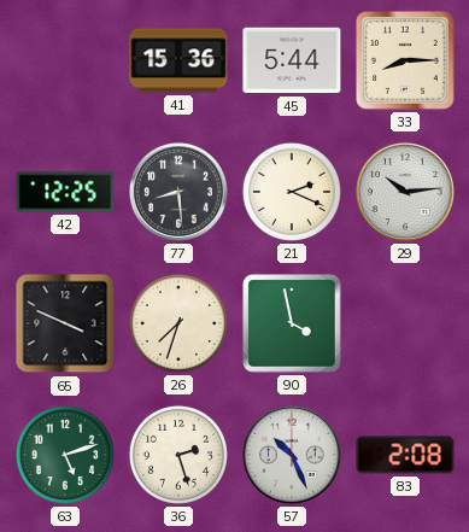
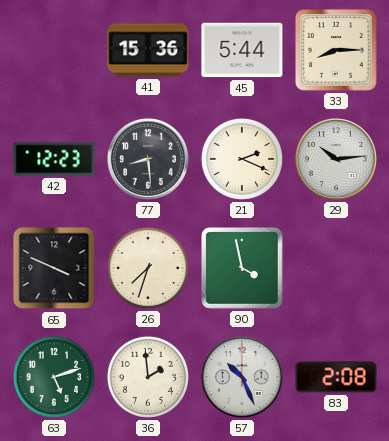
42: 12:25 -> 12:23 (54, 159)
36: 2:27 -> 1:59 (148, 377)
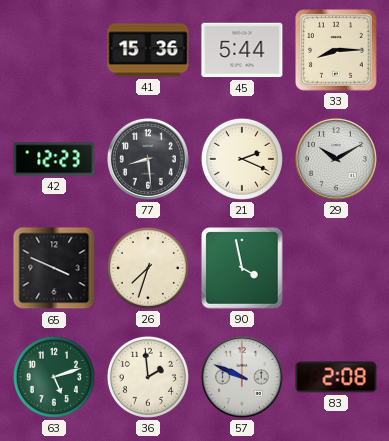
29: 10:14 -> 10:10 (336, 159)
57: 10:26 -> 9:49 (242, 377)
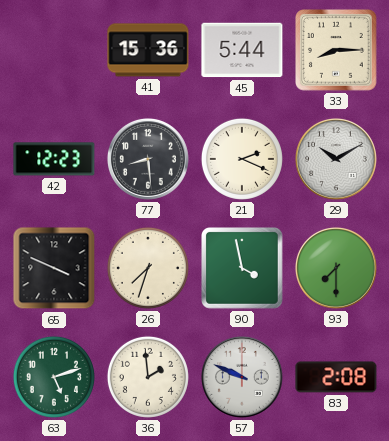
93: none -> 7:30 (336, 268)
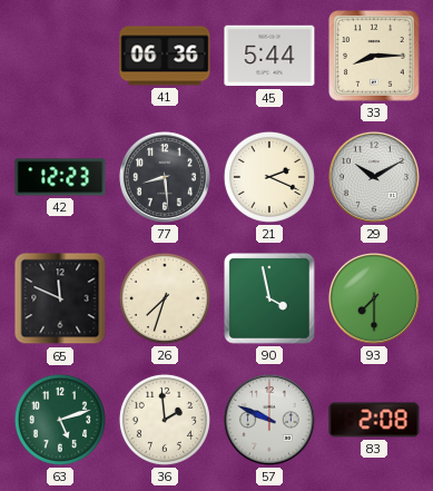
41: 15:36 -> 06:36 (165, 56)
65: 3:49 -> 11:49 (60, 298)
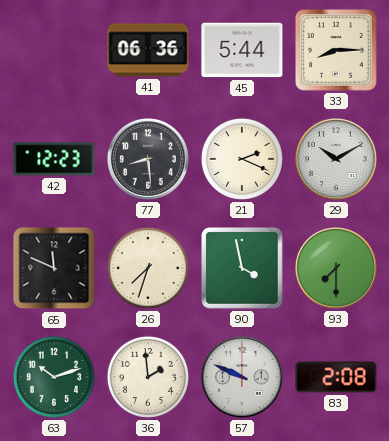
63: 5:12 -> 10:12 (54, 377)
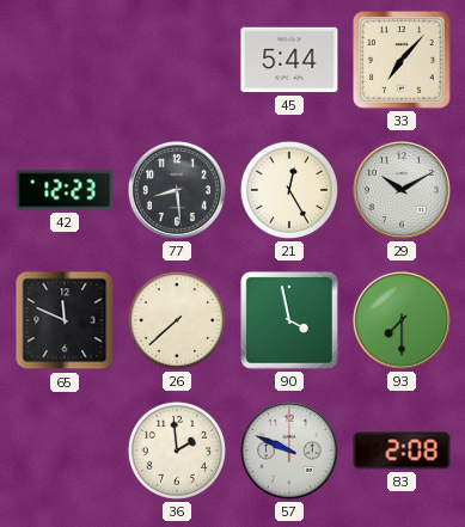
41: 06:36 -> none (148, 50)
33: 8:15 -> 7:07 (403, 61)
21: 2:19 -> 12:25 (289, 190)
26: 7:33 -> 7:38 (177, 320)
63: 10:12 -> none (54, 377)
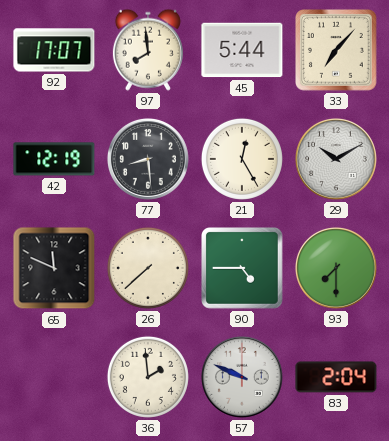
92: none -> 17:07 (54, 50)
97: none -> 7:59 (148, 50)
42: 12:23 -> 12:19 (54, 159)
90: 3:58 -> 4:45 (243, 269)
83: 2:08 -> 2:04 (336, 377)
